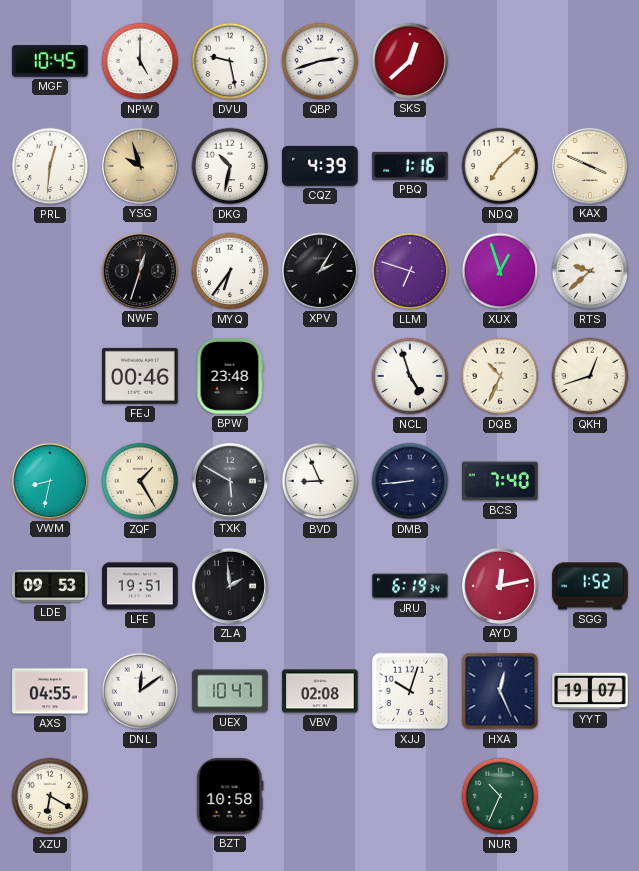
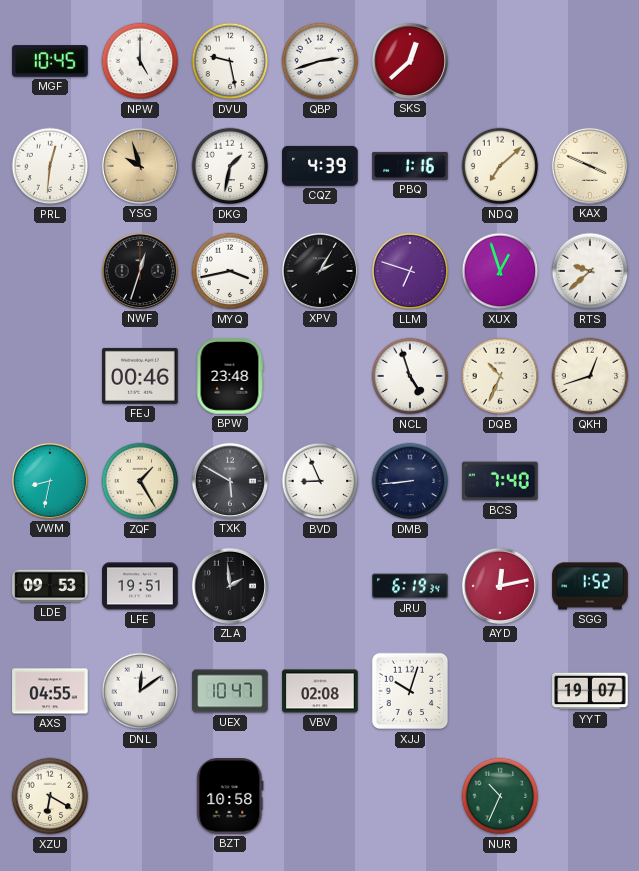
DKG: 10:32 -> 1:32 (230, 166)
MYQ: 6:36 -> 3:43 (230, 271)
HXA: 12:26 -> none (500, 691)
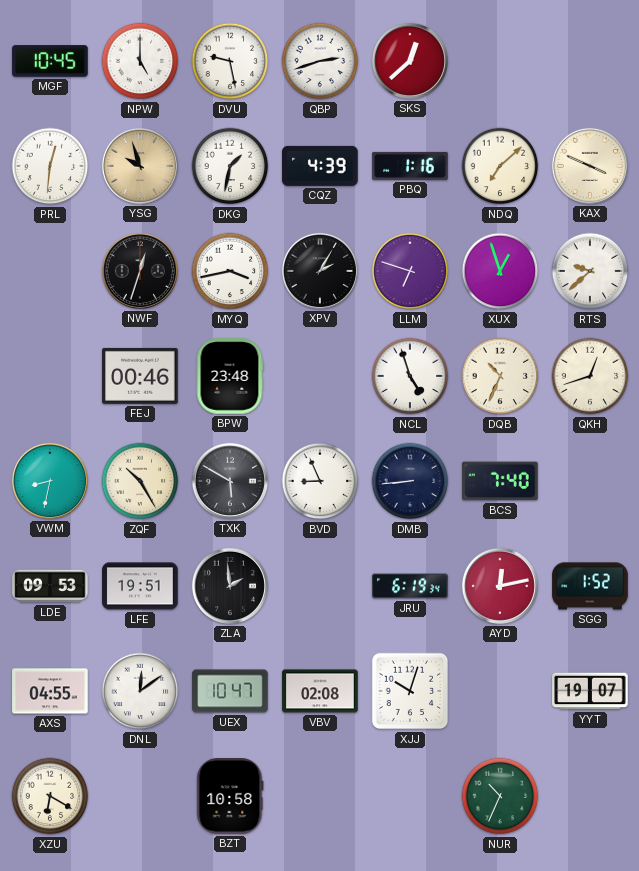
ZQF: 1:25 -> 10:25 (140, 481)
